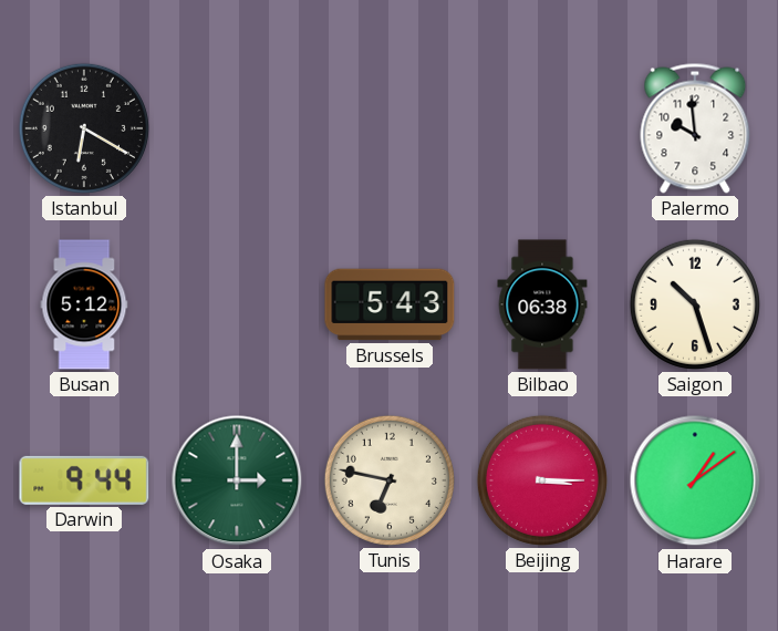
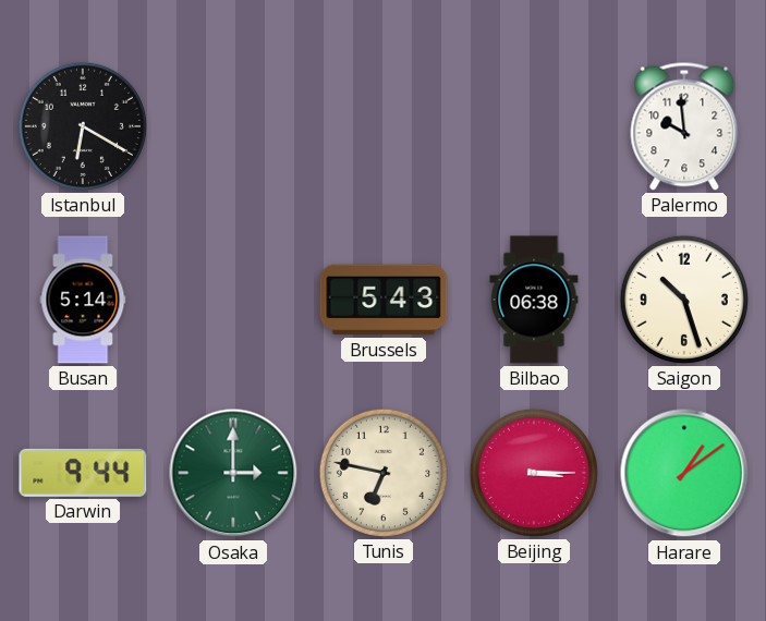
Busan: 5:12 -> 5:14 (83, 300)
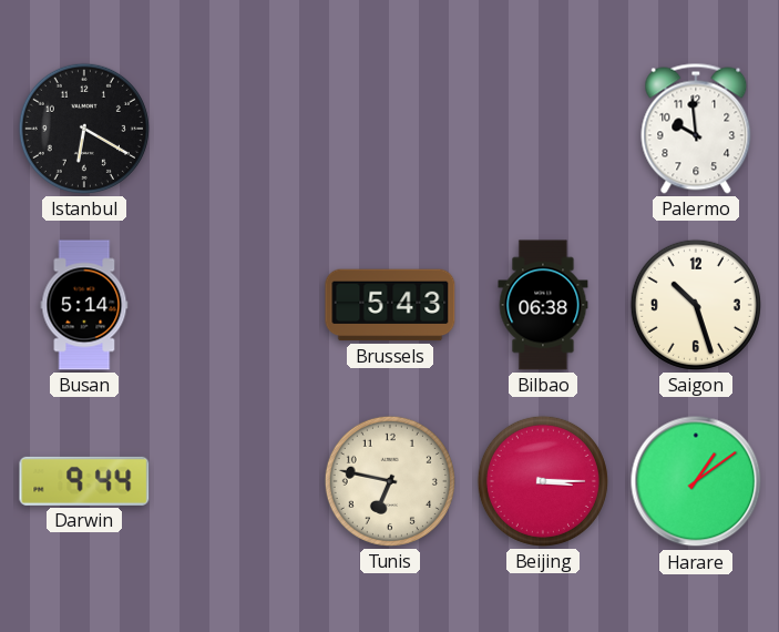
Osaka: 3:00 -> none (233, 473)
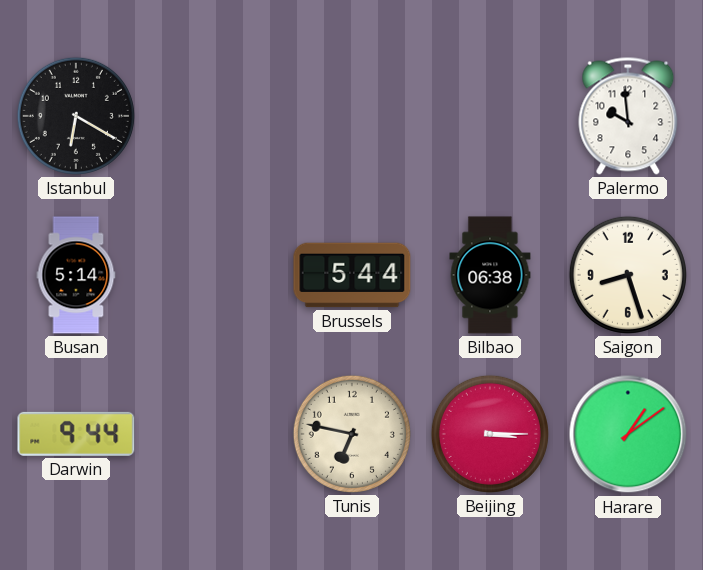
Brussels: 5:43 -> 5:44 (352, 275)
Saigon: 10:27 -> 8:27 (628, 275)
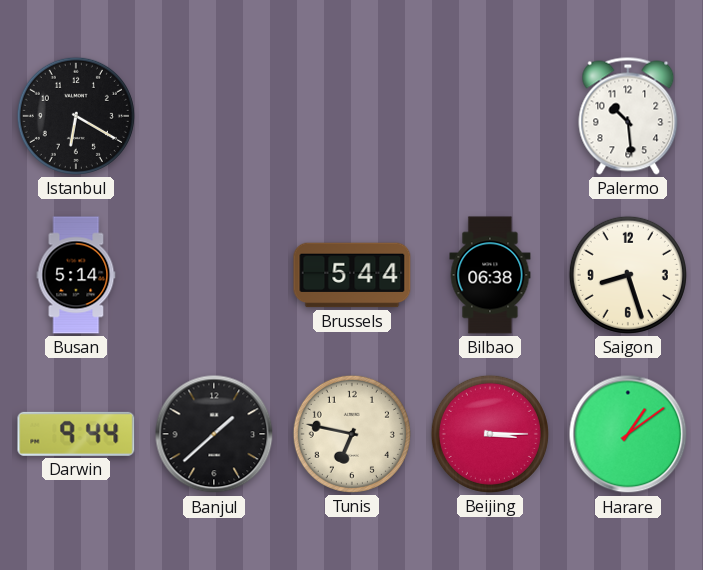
Palermo: 9:59 -> 10:29 (628, 116)
Banjul: none -> 1:38 (214, 434)
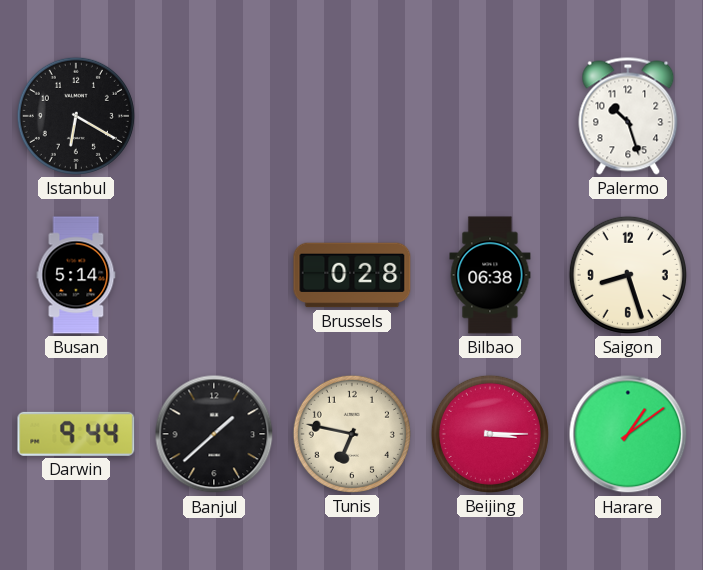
Palermo: 10:29 -> 10:27 (628, 116)
Brussels: 5:44 -> 0:28 (352, 275)
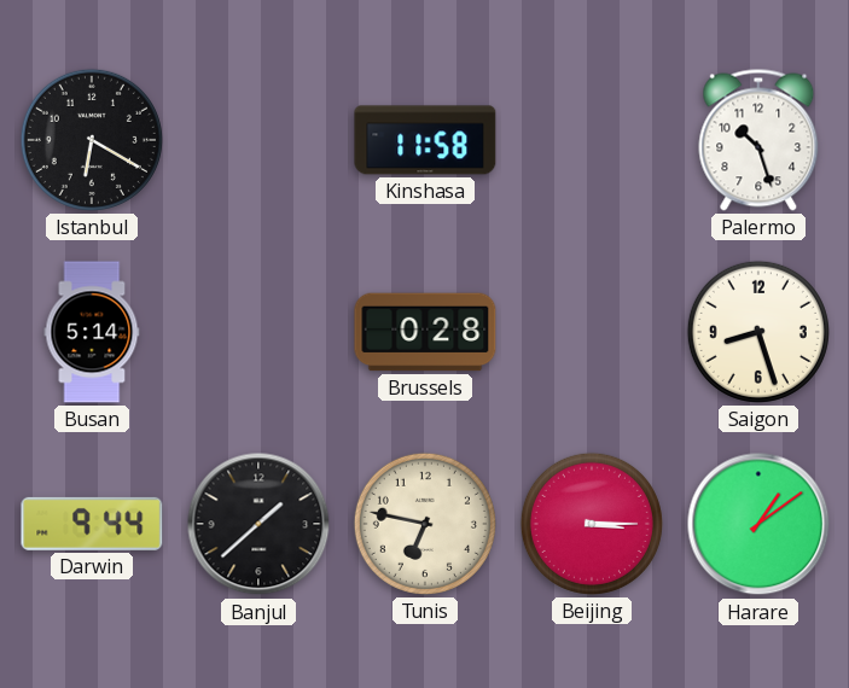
Kinshasa: none -> 11:58 (425, 140)
Bilbao: 06:38 -> none (490, 275)
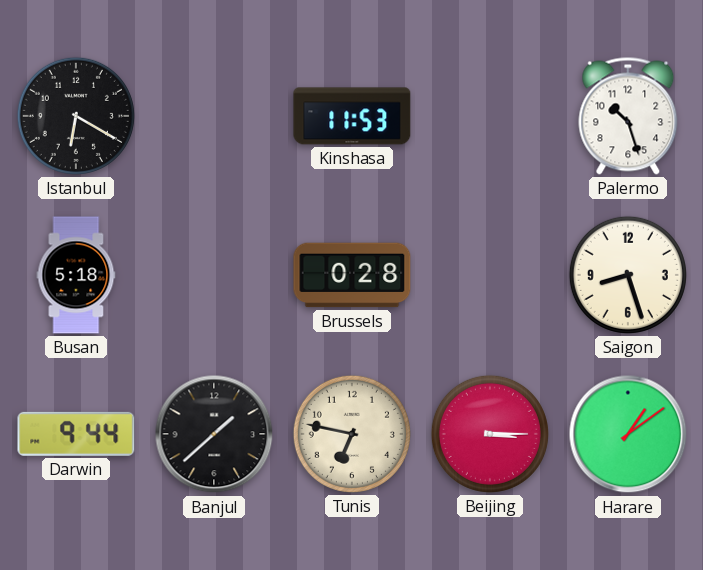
Kinshasa: 11:58 -> 11:53 (352, 116)
Busan: 5:14 -> 5:18 (76, 275)
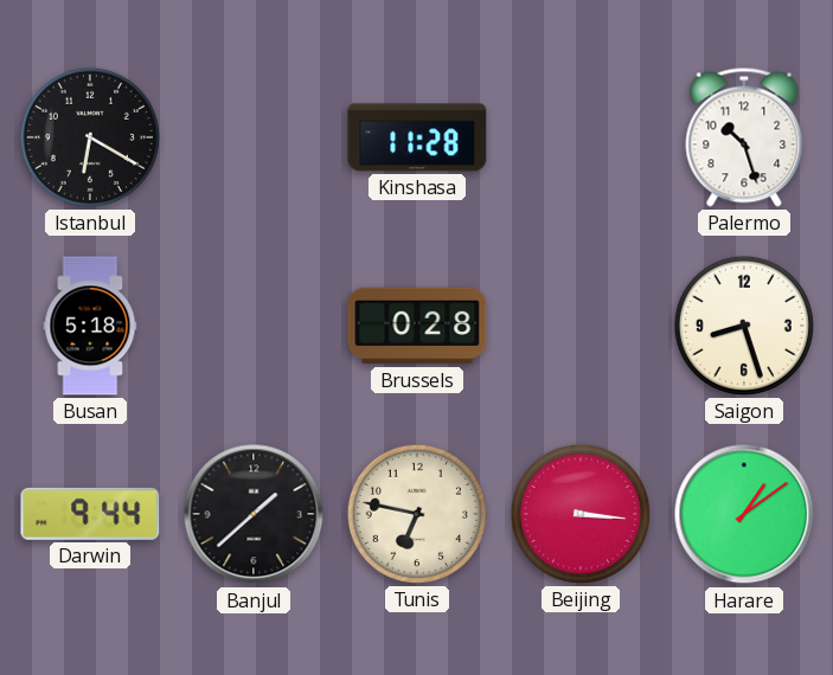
Kinshasa: 11:53 -> 11:28 (417, 137)
Beijing: 3:15 -> 3:16 (581, 514)
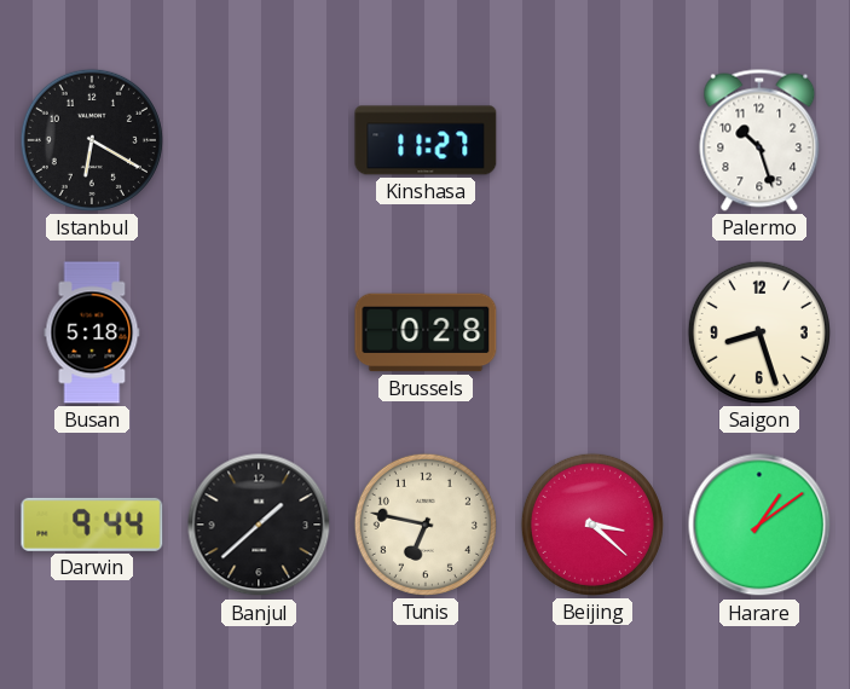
Kinshasa: 11:28 -> 11:27 (426, 140)
Beijing: 3:16 -> 3:22 (592, 525)
